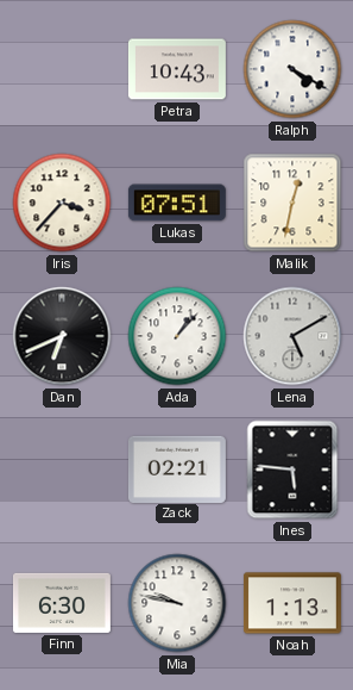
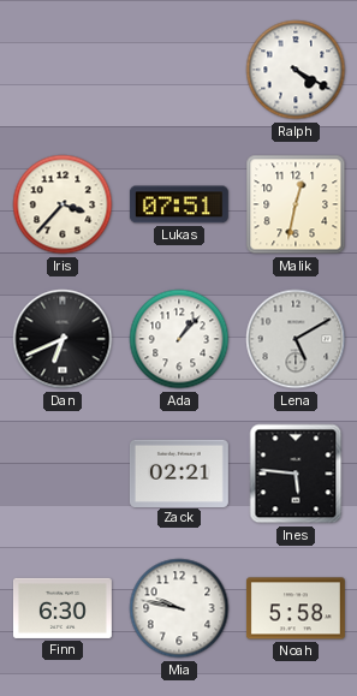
Petra: 10:43 -> none (177, 69)
Noah: 1:13 -> 5:58 (296, 608)
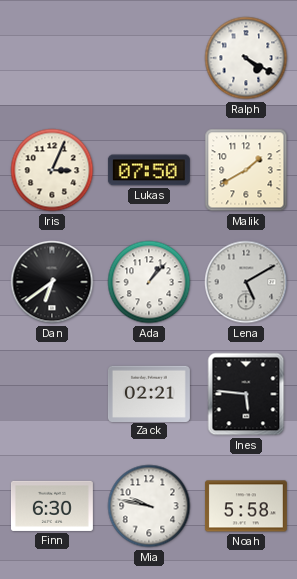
Iris: 3:37 -> 3:04 (52, 170)
Lukas: 07:51 -> 07:50 (149, 170)
Malik: 12:32 -> 1:40 (246, 170)
Dan: 6:41 -> 6:39 (52, 282)
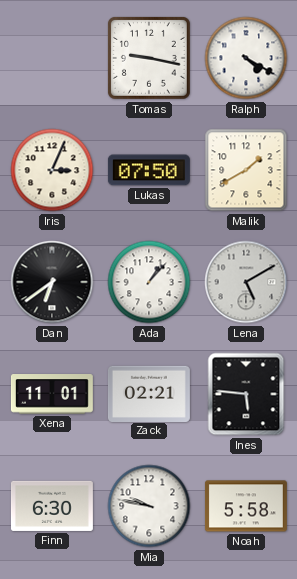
Tomas: none -> 9:17 (149, 58)
Xena: none -> 11:01 (52, 395)
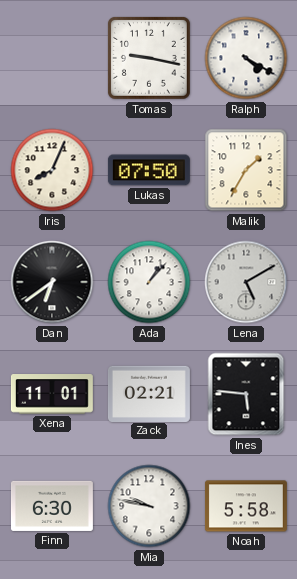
Iris: 3:04 -> 8:04 (52, 170)
Malik: 1:40 -> 1:35 (246, 170)
